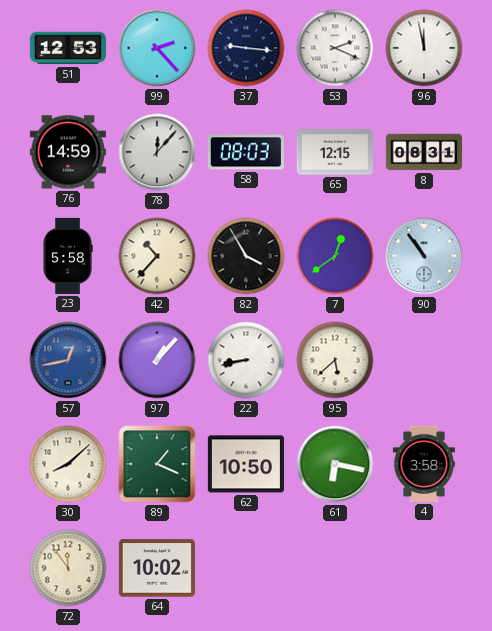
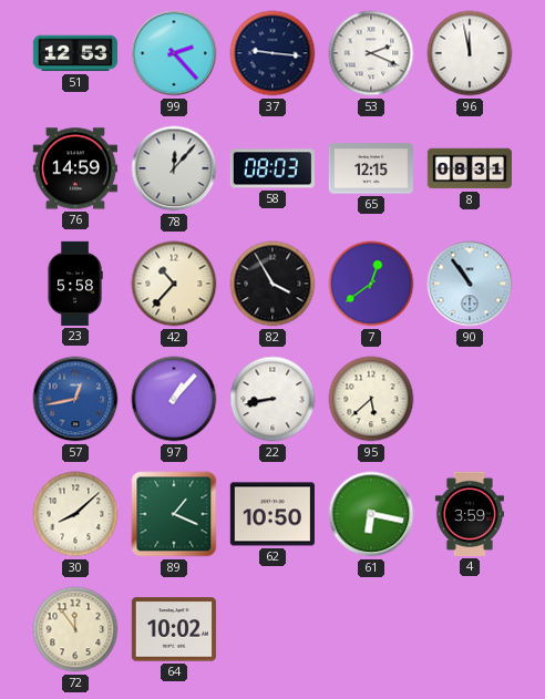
4: 3:58 -> 3:59 (470, 514)
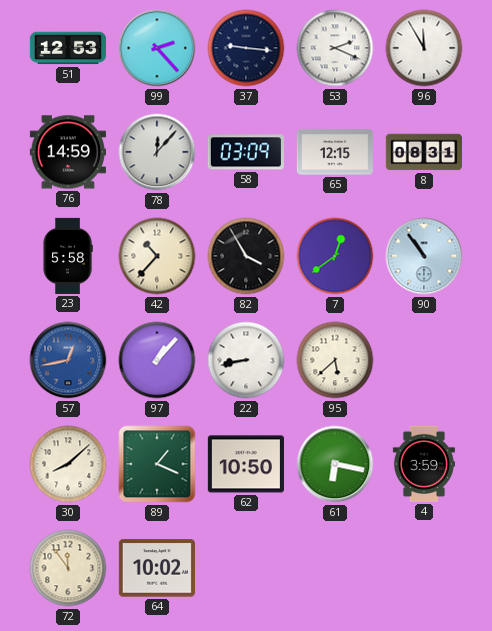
96: 11:58 -> 11:55 (424, 48)
58: 08:03 -> 03:09 (246, 152)
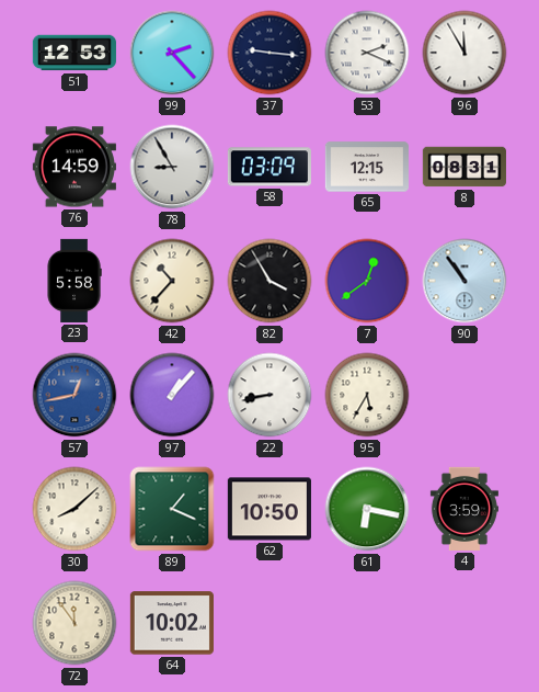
78: 12:07 -> 8:55 (172, 167)
95: 5:38 -> 5:35 (367, 395)
